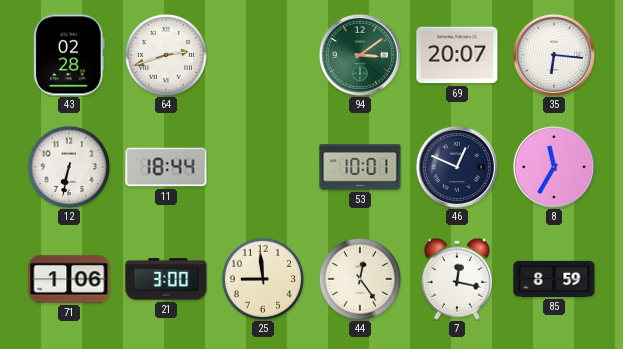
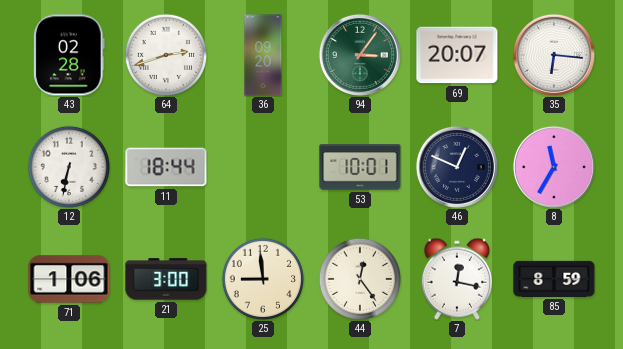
36: none -> 09:20 (263, 55)
94: 3:09 -> 3:06 (360, 55)
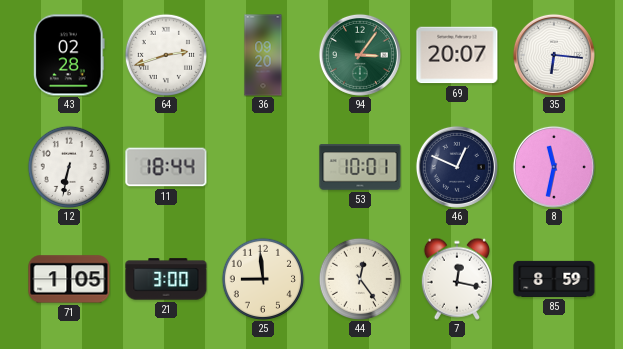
8: 11:35 -> 11:32 (554, 167)
71: 1:06 -> 1:05 (69, 279)
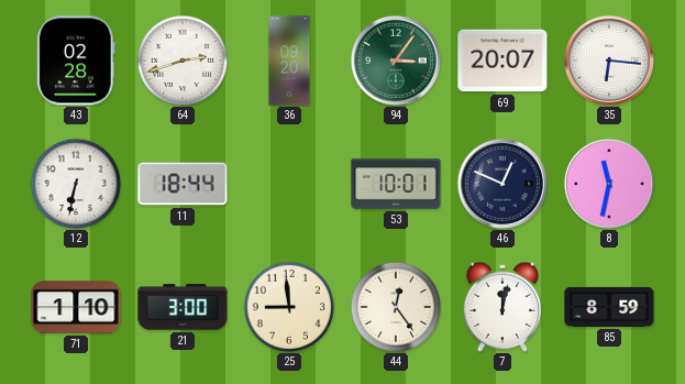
71: 1:05 -> 1:10 (76, 307)
7: 12:17 -> 12:02 (502, 307)
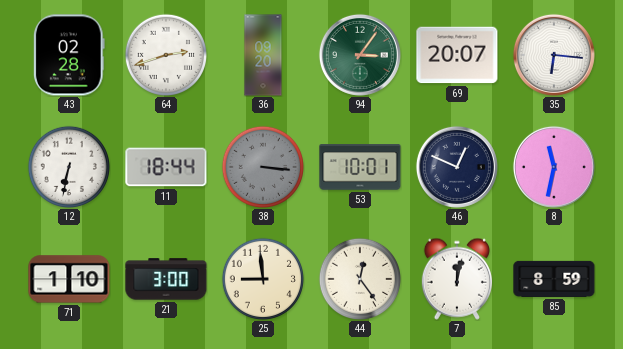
38: none -> 3:16 (262, 166)
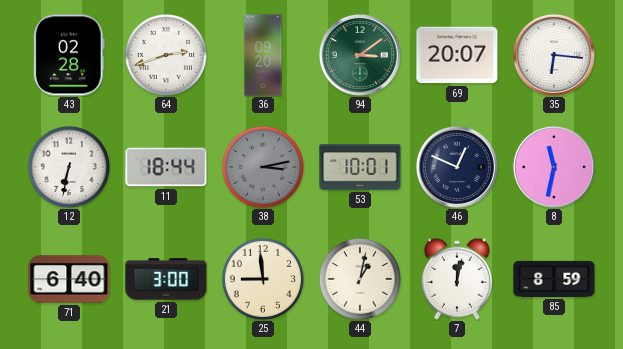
94: 3:06 -> 3:09 (360, 55)
38: 3:16 -> 3:13 (262, 166)
71: 1:10 -> 6:40 (69, 279)
44: 12:24 -> 1:02 (359, 278)
